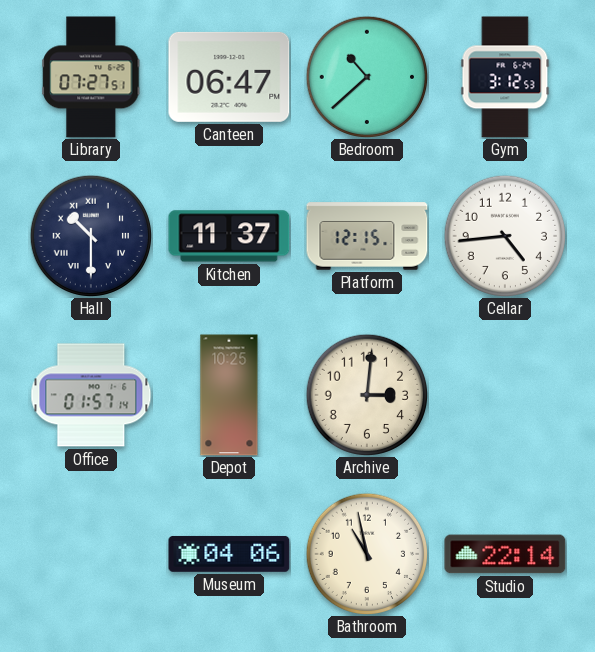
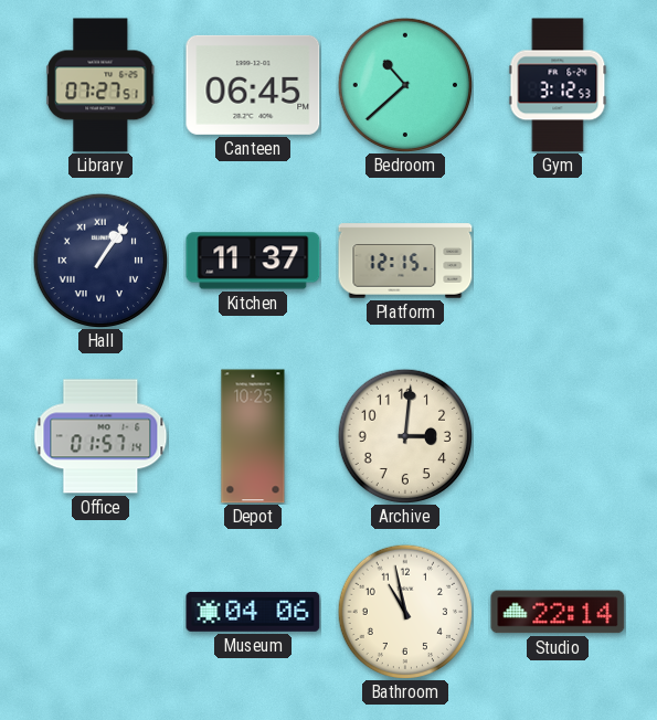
Canteen: 06:47 -> 06:45 (253, 85)
Hall: 10:30 -> 1:06 (99, 260)
Cellar: 4:44 -> none (504, 235)
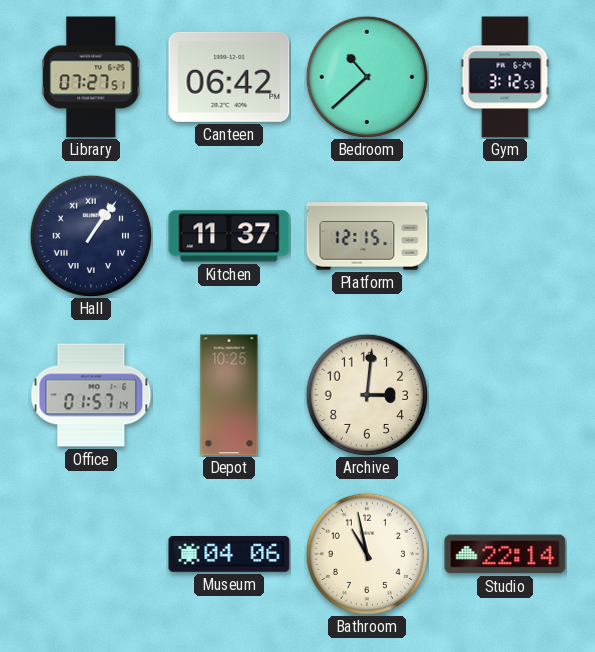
Canteen: 06:45 -> 06:42 (229, 77)
